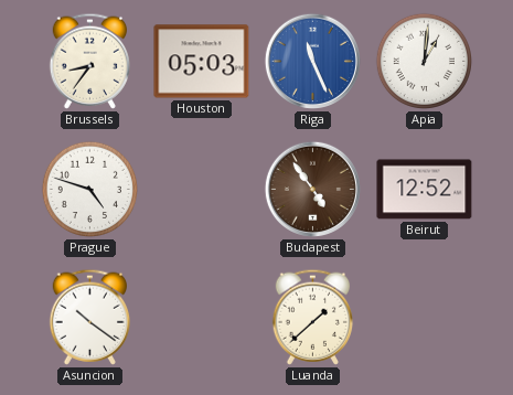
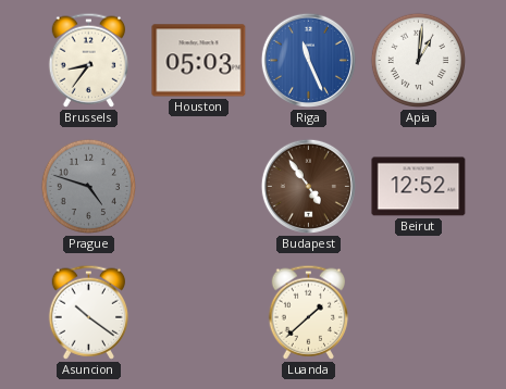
Prague dial: white -> grey (89, 187)
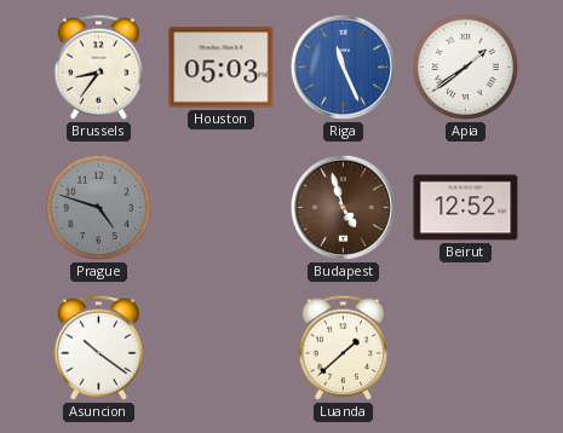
Apia: 1:01 -> 1:39 (466, 68)
Budapest: 4:54 -> 4:57 (343, 207)
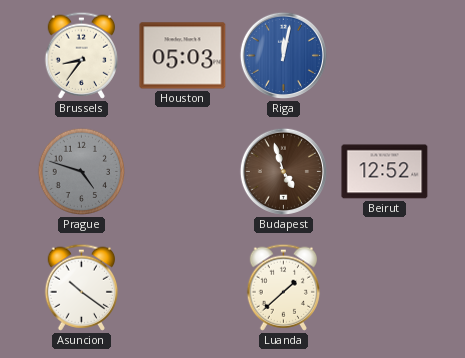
Riga: 11:26 -> 12:02 (283, 55)
Apia: 1:39 -> none (466, 68)
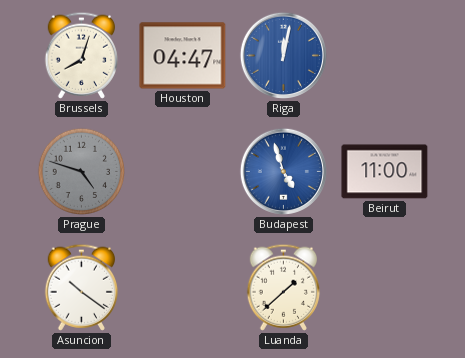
Brussels: 8:36 -> 8:03 (82, 55)
Houston: 05:03 -> 04:47 (183, 56)
Budapest dial: brown -> blue (283, 171)
Beirut: 12:52 -> 11:00 (385, 172)
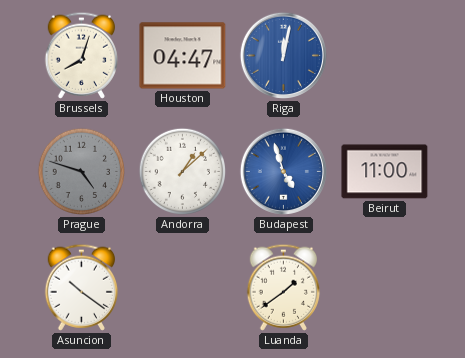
Andorra: none -> 1:08 (183, 172)
Luanda: 1:38 -> 1:39 (284, 287)
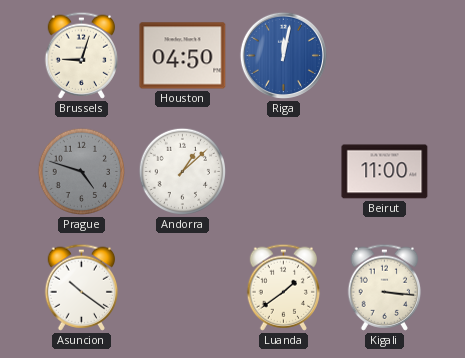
Brussels: 8:03 -> 9:03 (82, 55)
Houston: 04:47 -> 04:50 (183, 56)
Budapest: 4:57 -> none (283, 171)
Kigali: none -> 3:16 (385, 287)
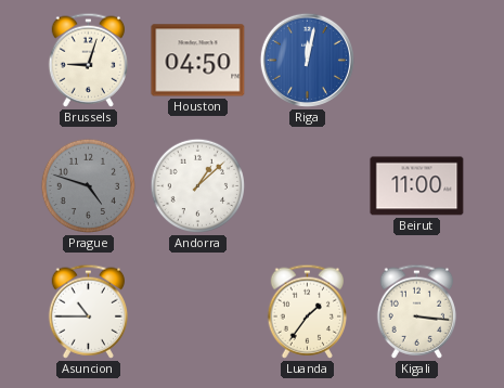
Asuncion: 10:21 -> 10:45 (89, 311)
Luanda: 1:39 -> 1:36 (308, 311)
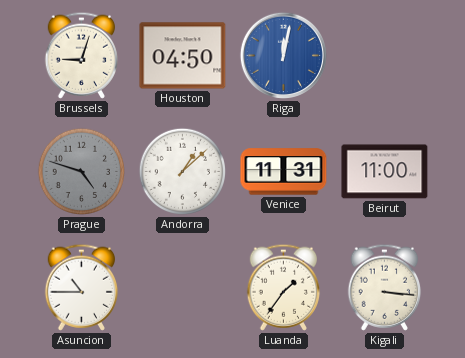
Venice: none -> 11:31 (284, 172)
